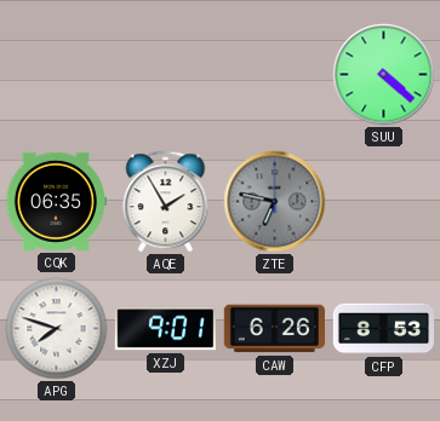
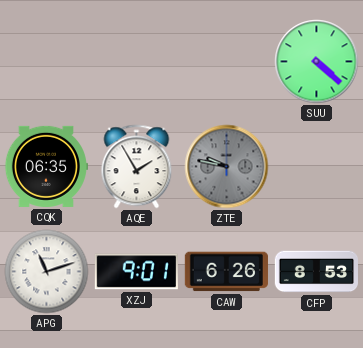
ZTE: 6:47 -> 9:47 (227, 167)
APG: 7:48 -> 11:12 (47, 272)
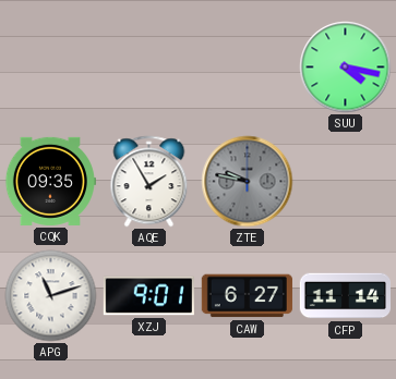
SUU: 4:22 -> 4:17 (346, 68)
CQK: 06:35 -> 09:35 (50, 181)
CAW: 6:26 -> 6:27 (247, 296)
CFP: 8:53 -> 11:14 (345, 296)
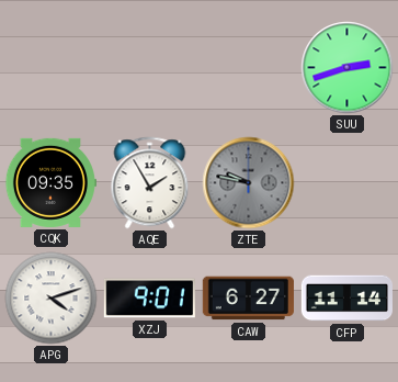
SUU: 4:17 -> 2:42 (348, 68)
APG: 11:12 -> 4:12 (52, 299)
